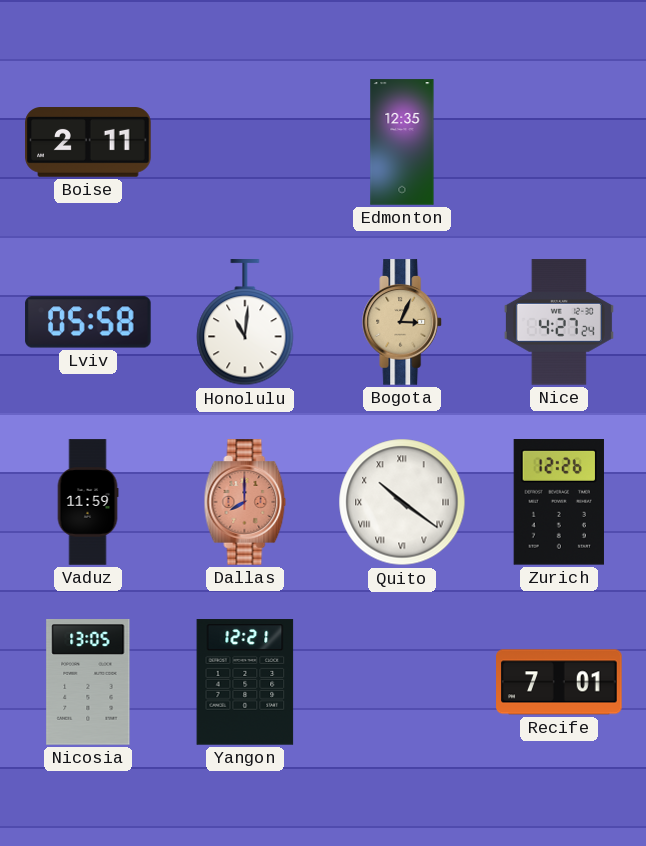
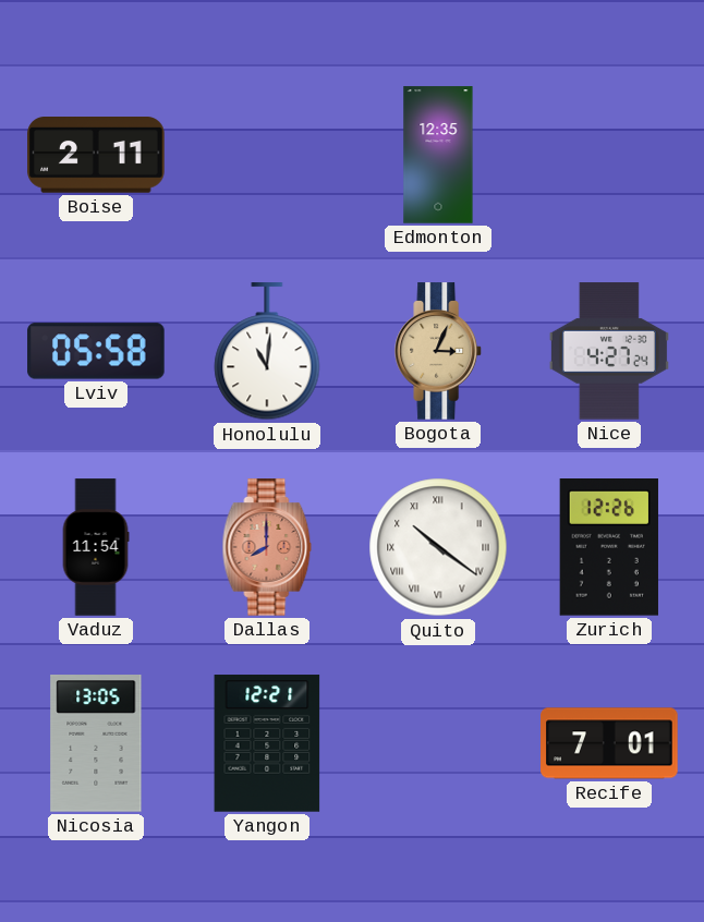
Vaduz: 11:59 -> 11:54 (96, 547)
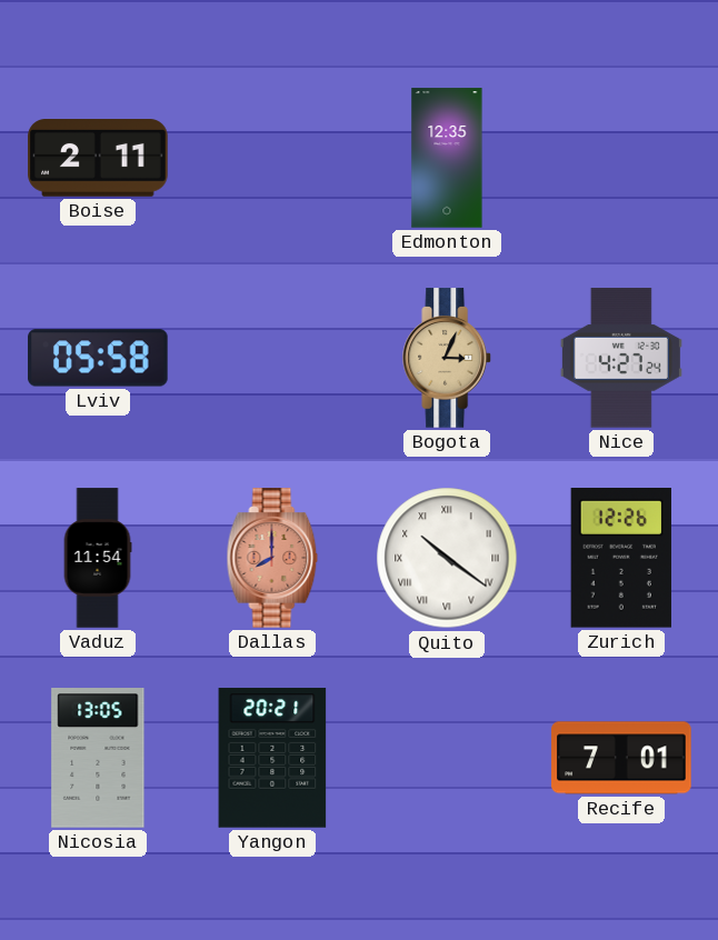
Honolulu: 11:01 -> none (267, 352)
Yangon: 12:21 -> 20:21 (272, 758)
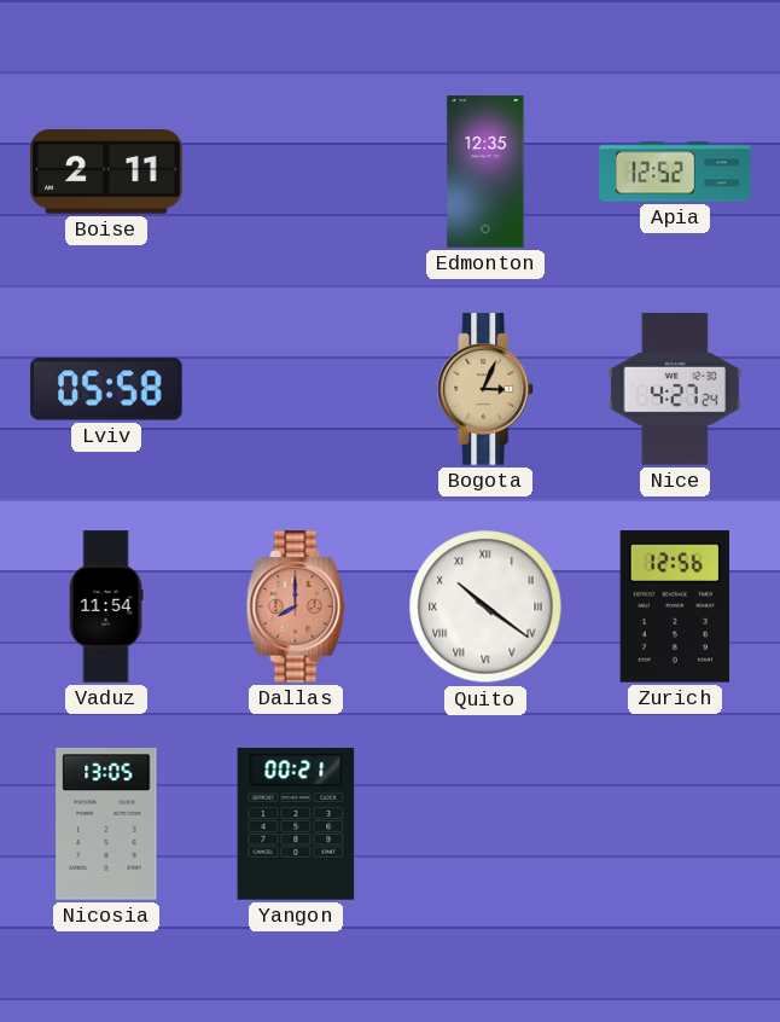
Apia: none -> 12:52 (675, 172)
Zurich: 12:26 -> 12:56 (675, 608)
Yangon: 20:21 -> 00:21 (296, 824)
Recife: 7:01 -> none (621, 758)
